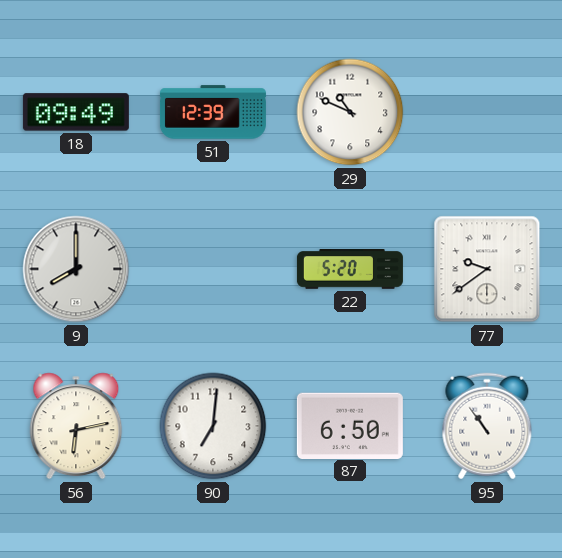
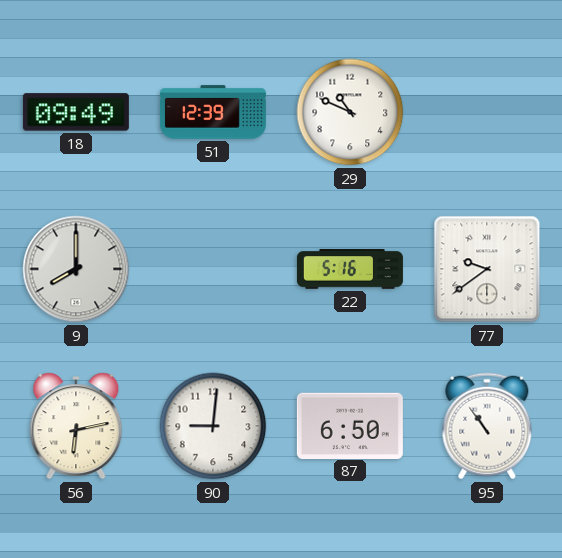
22: 5:20 -> 5:16 (350, 270)
90: 7:01 -> 9:01 (213, 426)
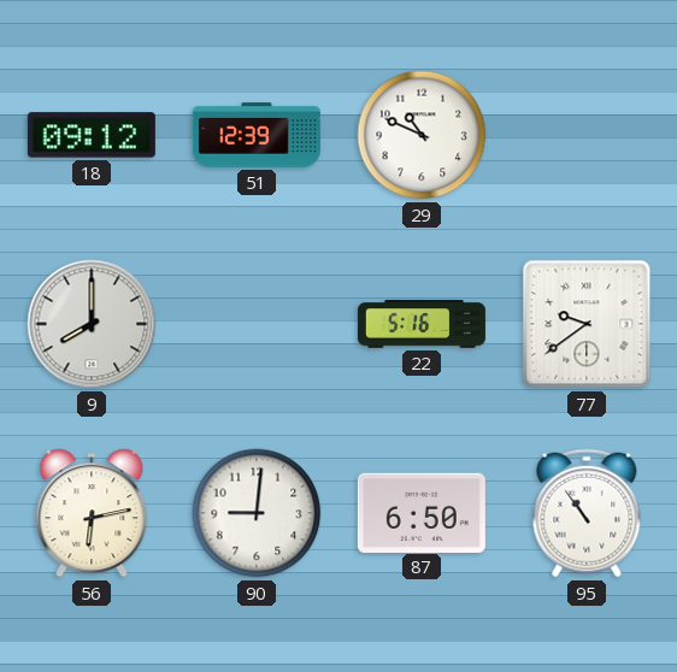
18: 09:49 -> 09:12 (92, 135)
